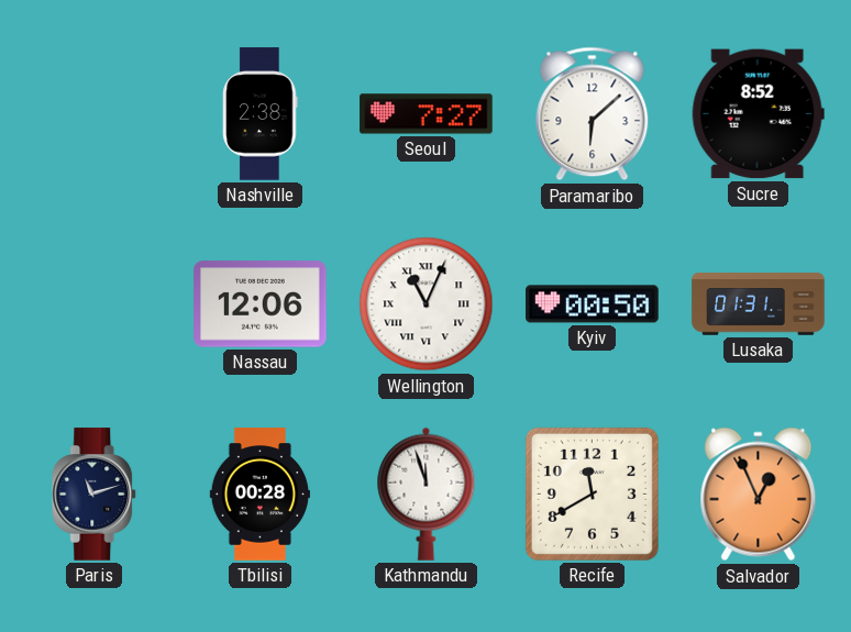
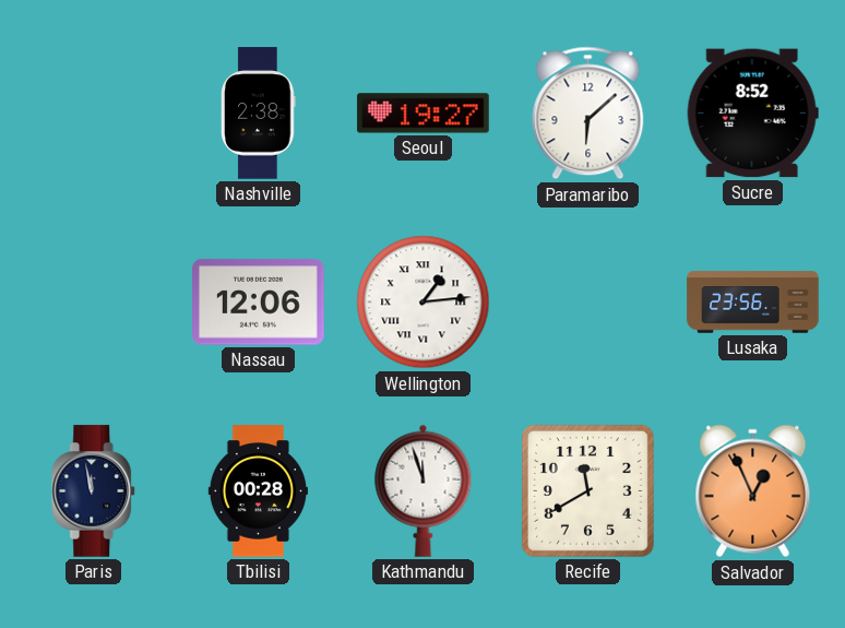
Seoul: 7:27 -> 19:27 (424, 114)
Wellington: 11:04 -> 1:14 (424, 303)
Kyiv: 00:50 -> none (593, 304)
Lusaka: 01:31 -> 23:56 (753, 303)
Paris: 11:12 -> 11:58 (94, 491)
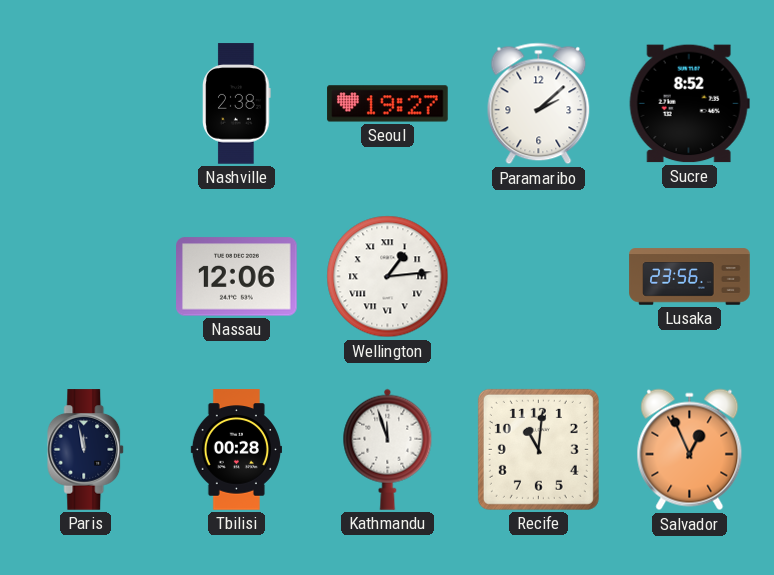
Paramaribo: 6:08 -> 2:08 (539, 104)
Recife: 11:40 -> 11:01 (538, 449)
